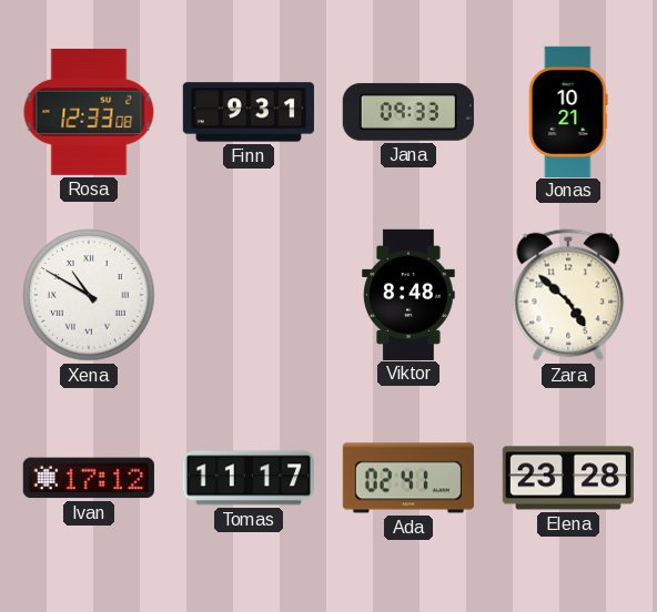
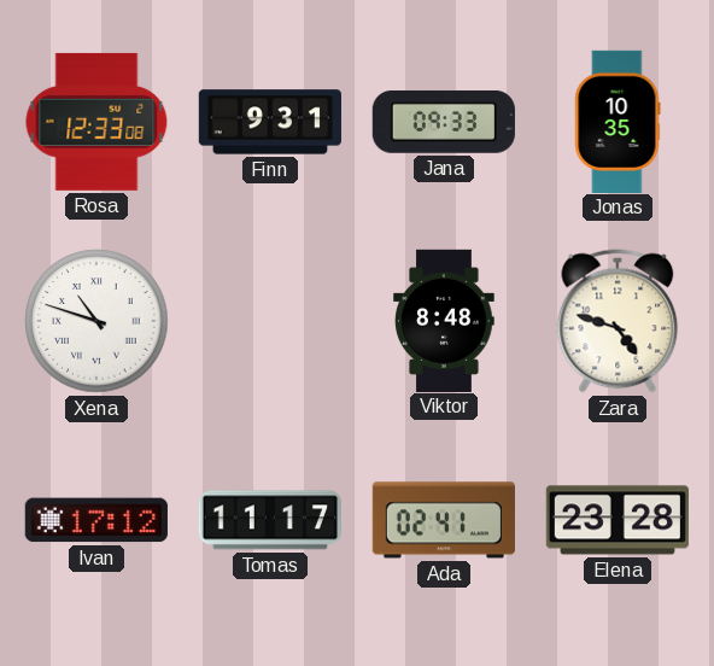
Jonas: 10:21 -> 10:35 (618, 121)
Xena: 10:50 -> 10:48 (96, 321)
Zara: 4:52 -> 4:48 (618, 321)
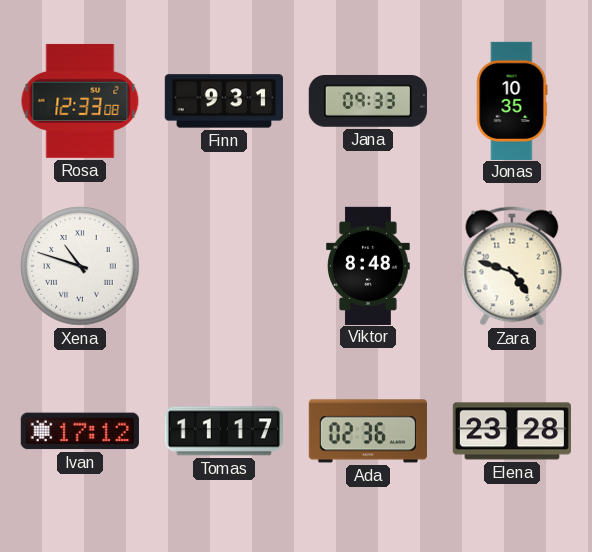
Ada: 02:41 -> 02:36 (368, 431)
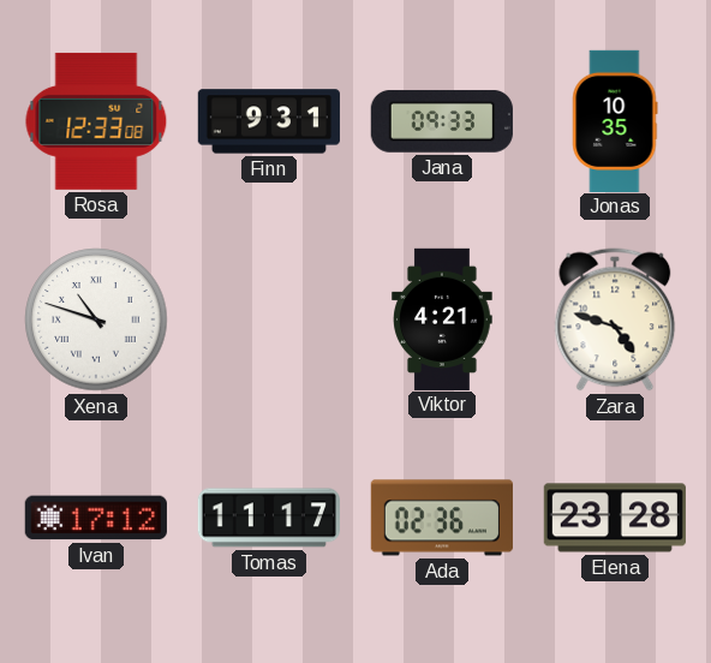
Viktor: 8:48 -> 4:21 (442, 318)
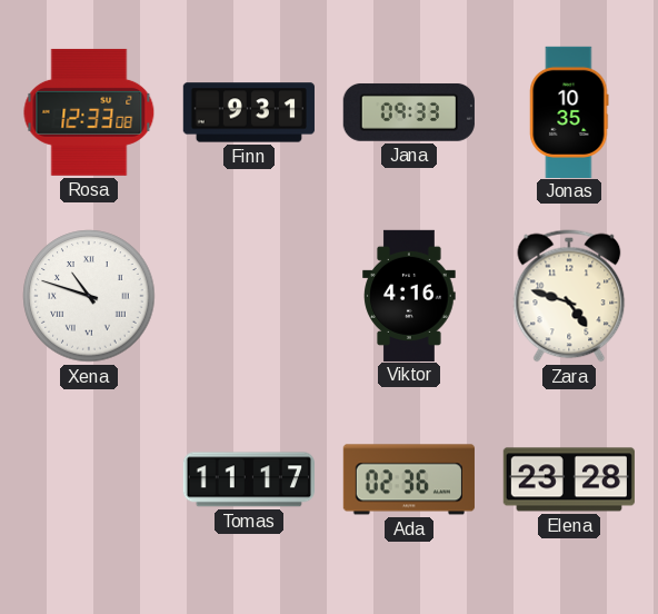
Viktor: 4:21 -> 4:16 (409, 295)
Ivan: 17:12 -> none (96, 518)
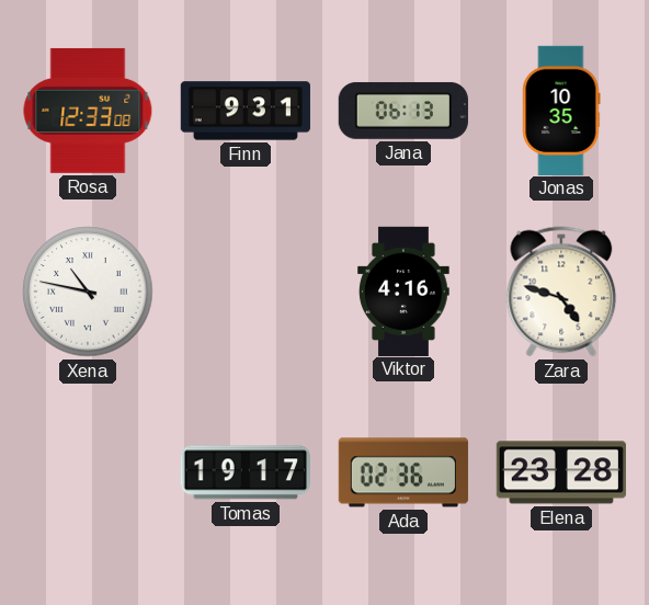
Jana: 09:33 -> 06:13 (403, 111)
Xena: 10:48 -> 10:47 (88, 292)
Tomas: 11:17 -> 19:17 (246, 472)
